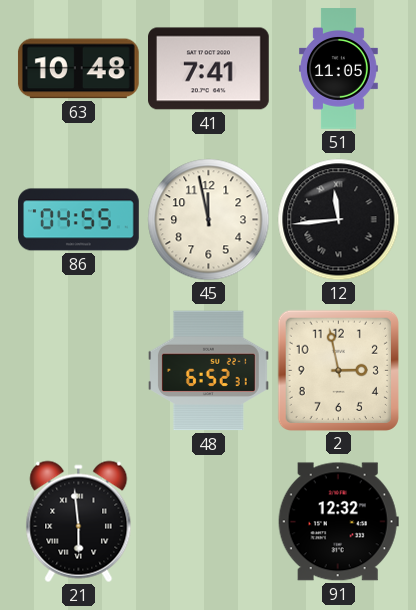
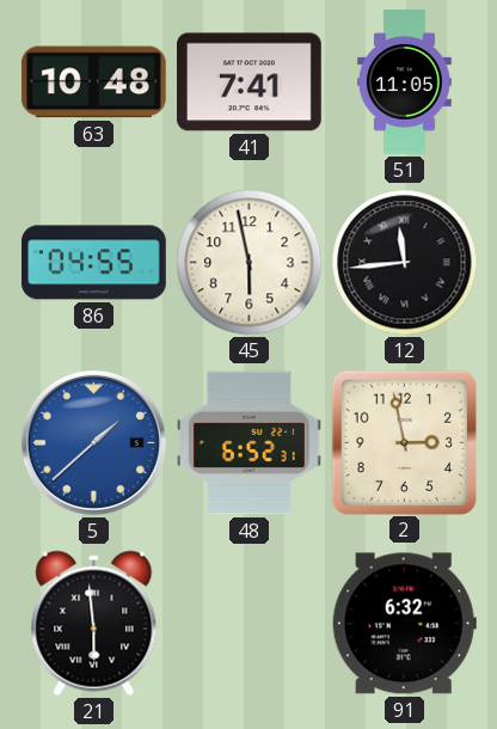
45: 11:58 -> 5:58 (250, 263)
5: none -> 1:38 (93, 442)
91: 12:32 -> 6:32 (404, 624)
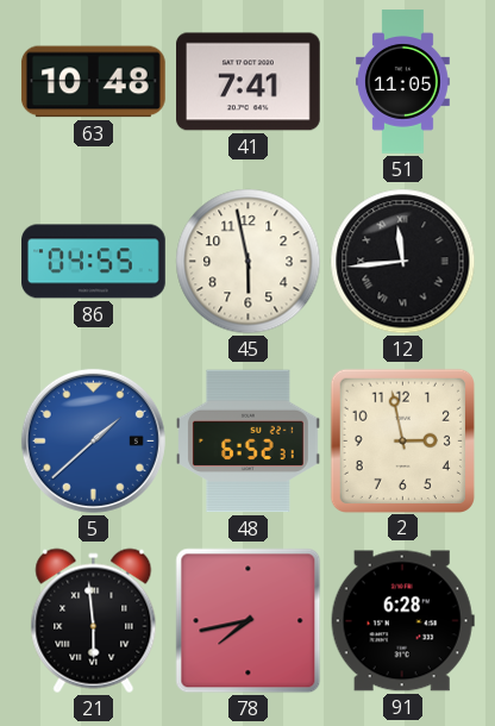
78: none -> 7:43 (249, 621)
91: 6:32 -> 6:28 (402, 621)
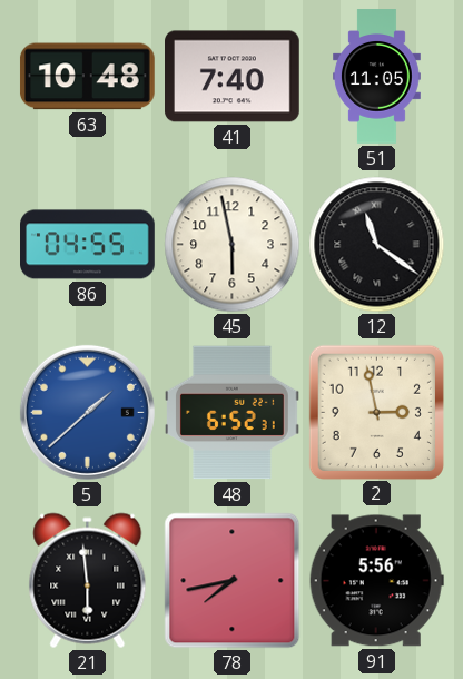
41: 7:41 -> 7:40 (233, 77)
12: 11:44 -> 11:21 (377, 245)
91: 6:28 -> 5:56 (376, 581)
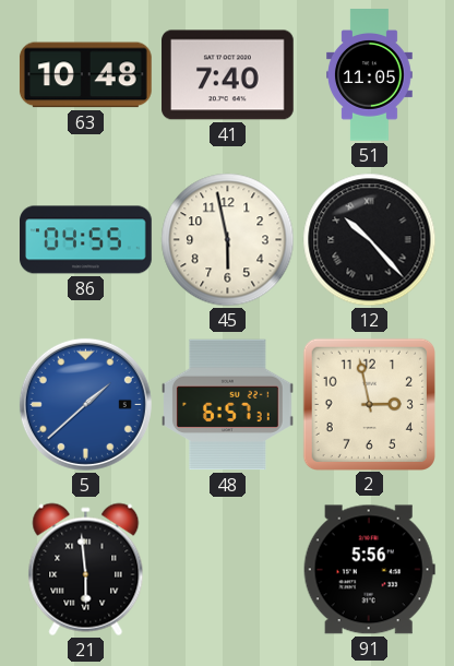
12: 11:21 -> 10:23 (370, 240)
48: 6:52 -> 6:57 (228, 405)
78: 7:43 -> none (233, 581)
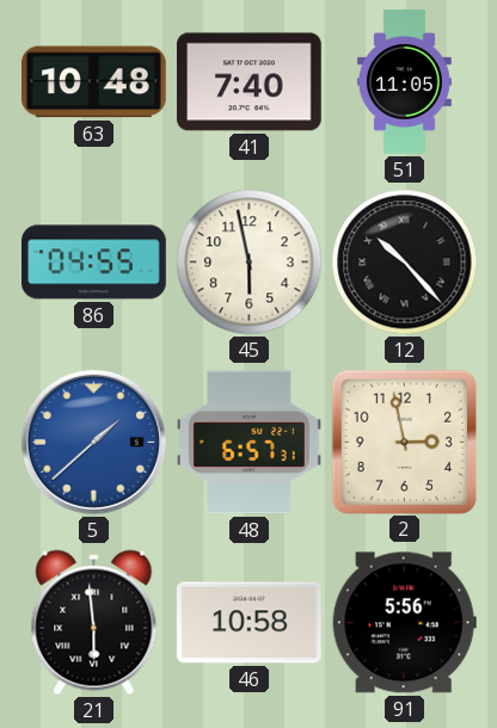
46: none -> 10:58 (249, 623)
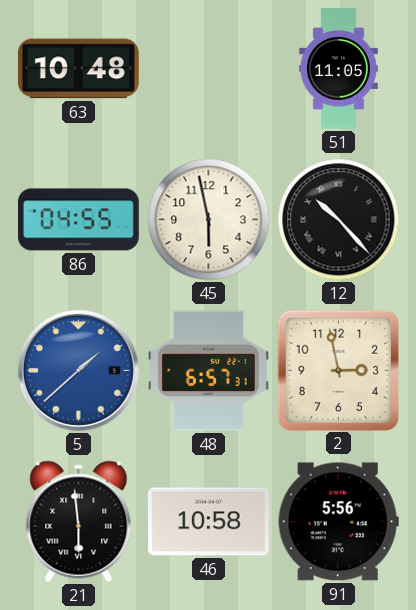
41: 7:40 -> none (250, 82)
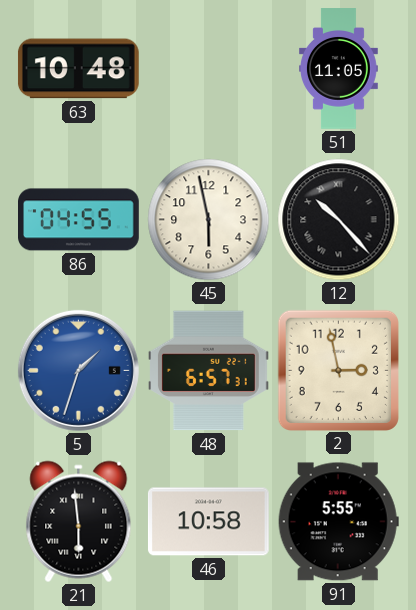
5: 1:38 -> 1:33 (78, 370)
91: 5:56 -> 5:55 (338, 522)
